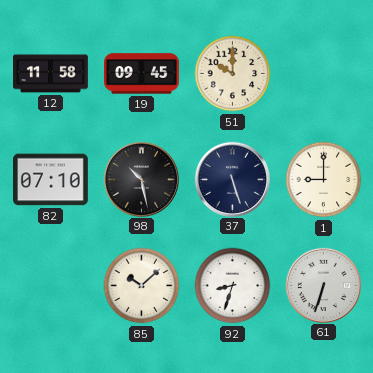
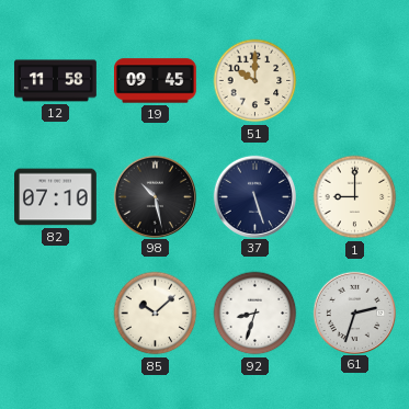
61: 6:33 -> 2:33 (354, 313)
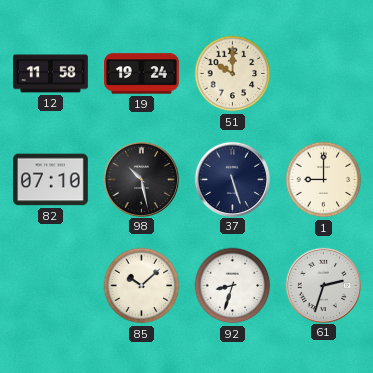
19: 09:45 -> 19:24 (142, 74)
